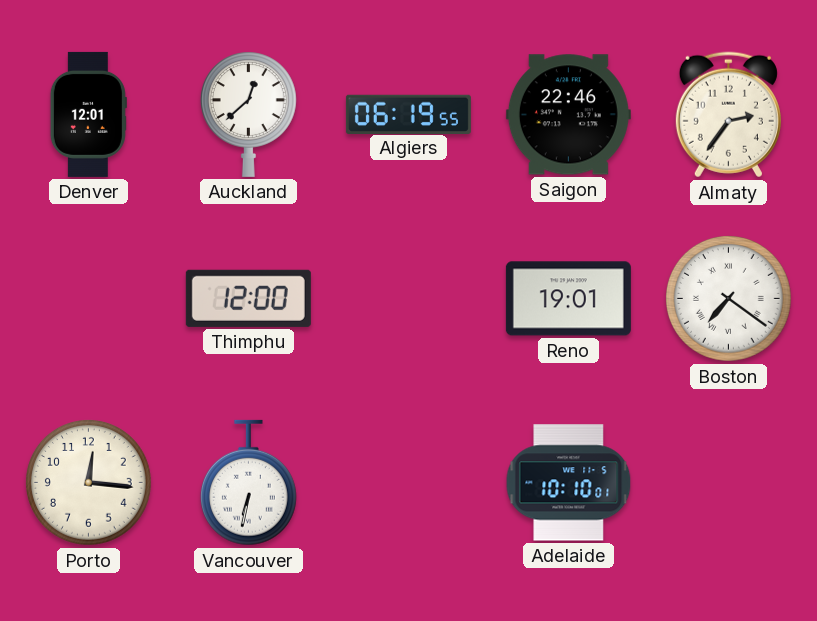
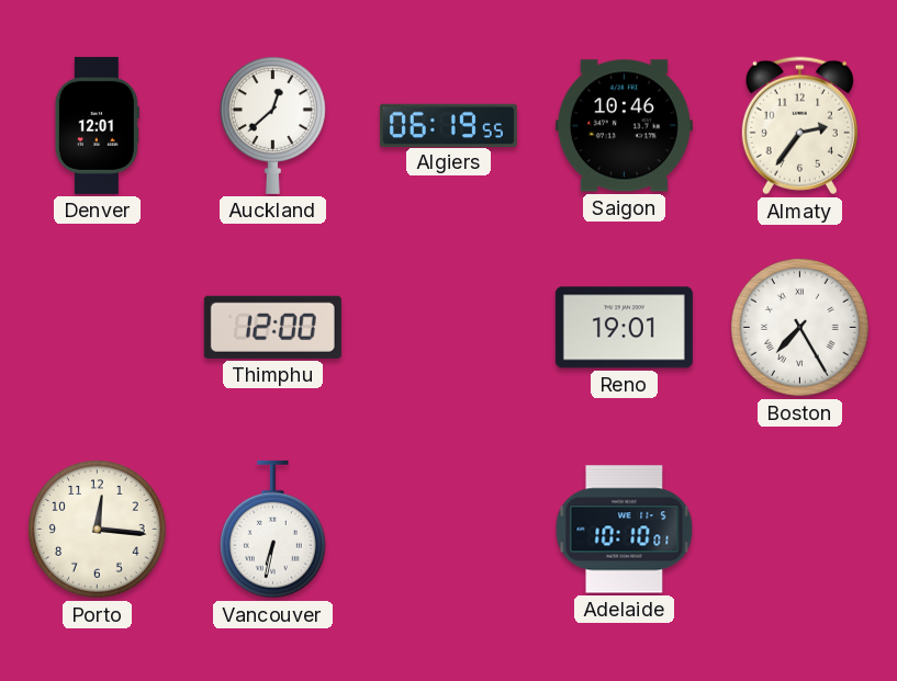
Saigon: 22:46 -> 10:46 (624, 126)
Boston: 7:21 -> 7:25 (800, 328)
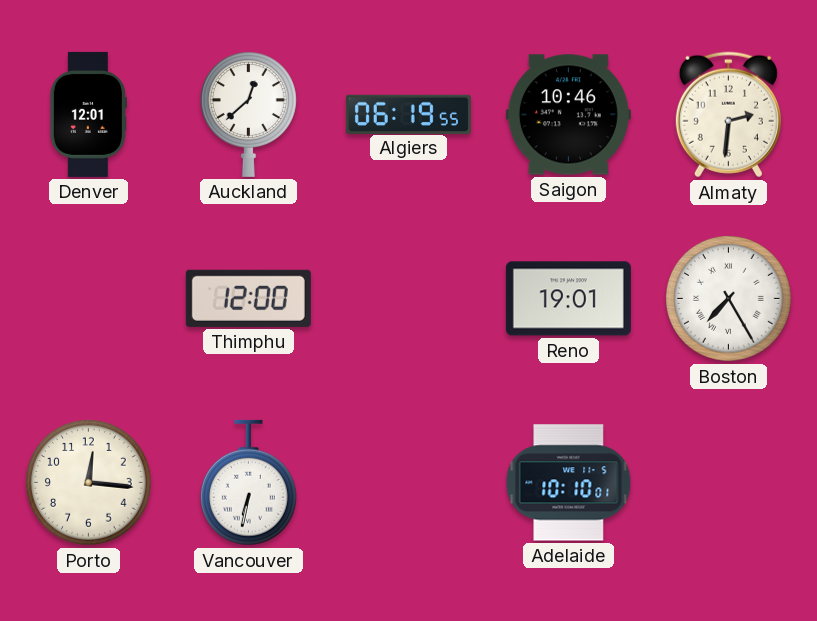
Almaty: 2:36 -> 2:31 (728, 115)
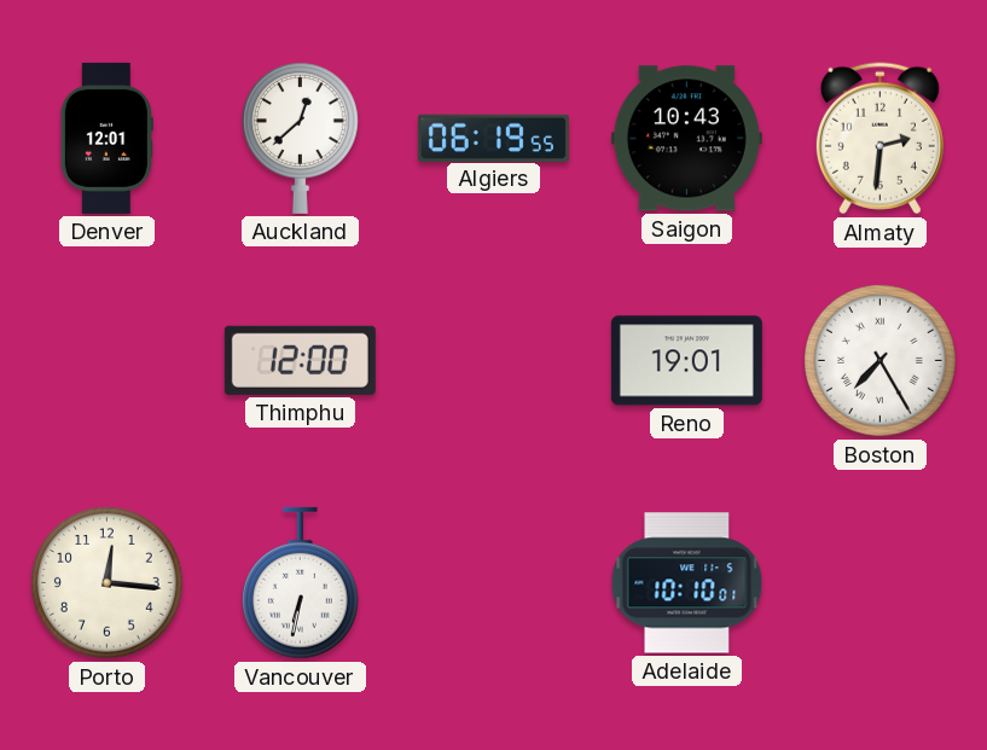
Saigon: 10:46 -> 10:43 (686, 139)
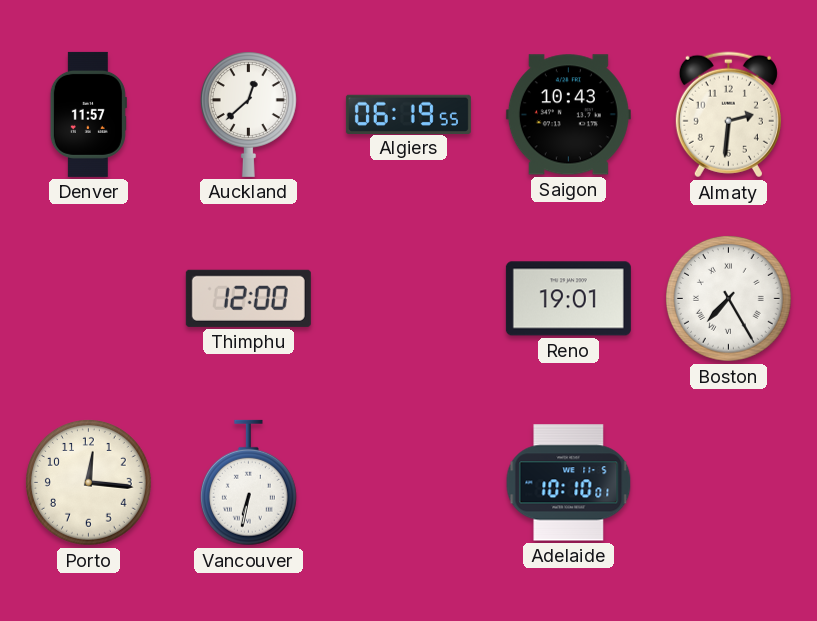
Denver: 12:01 -> 11:57 (88, 114)
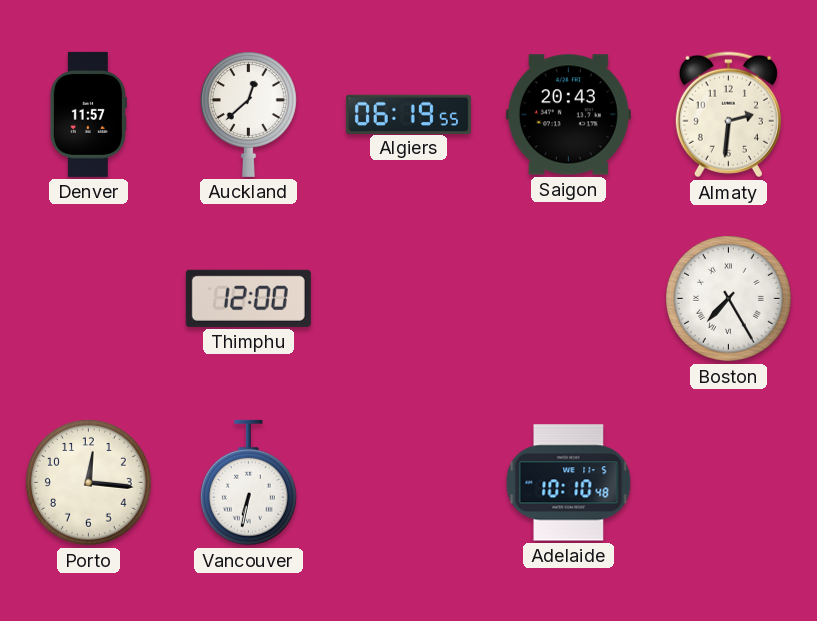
Saigon: 10:43 -> 20:43 (568, 115)
Reno: 19:01 -> none (568, 299)
Adelaide: 10:10:01 -> 10:10:48 (569, 483)
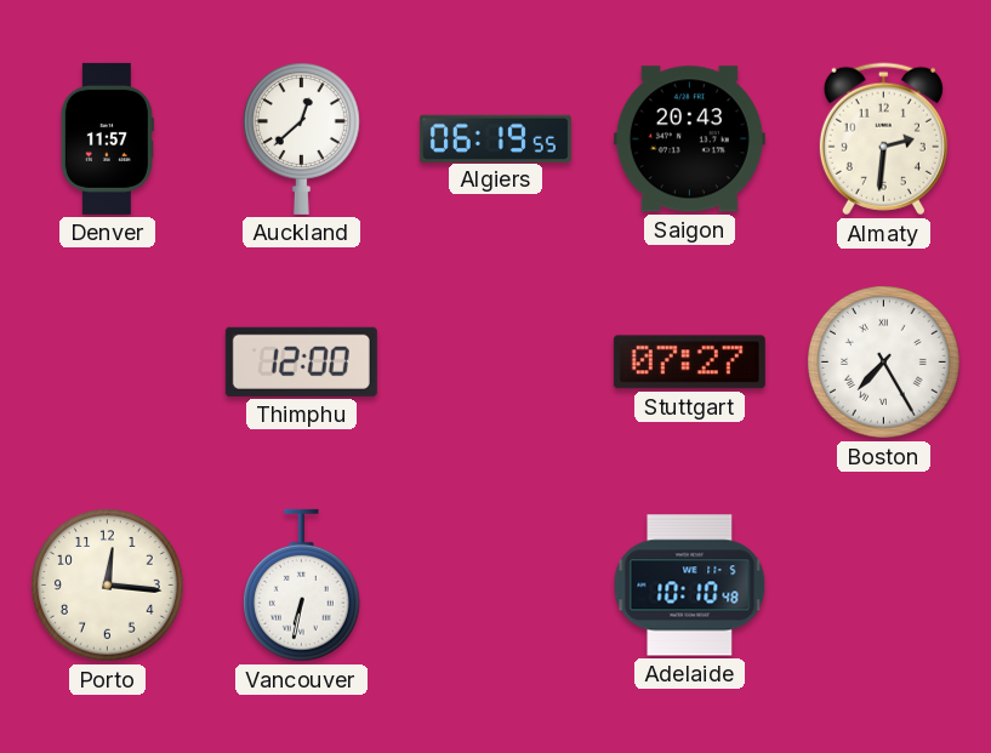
Stuttgart: none -> 07:27 (689, 363)
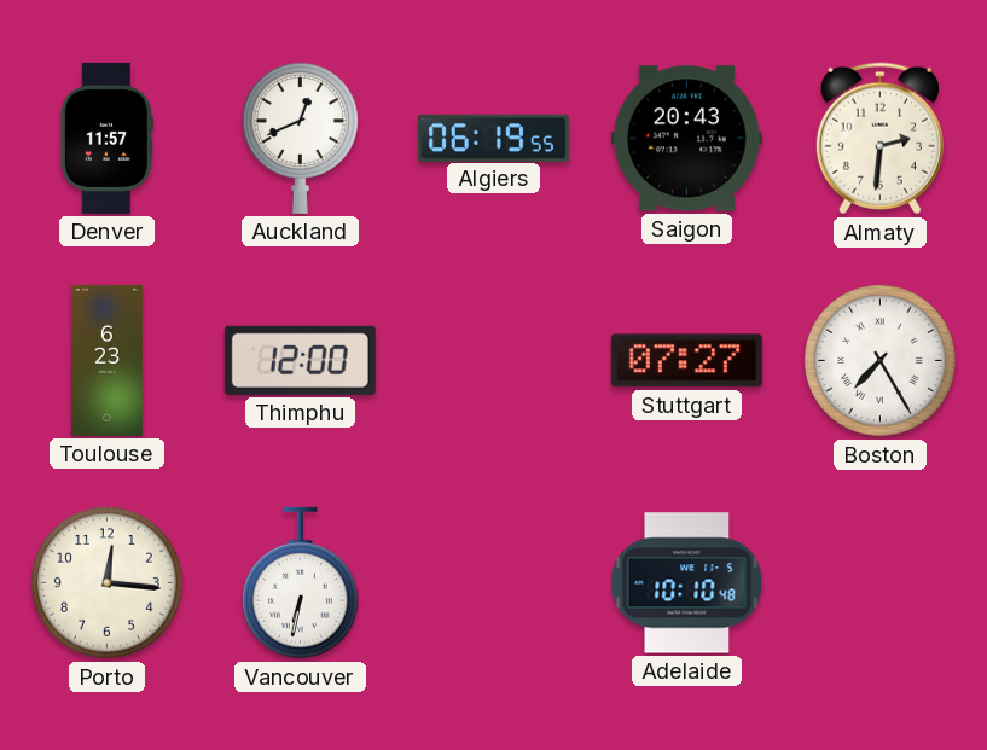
Auckland: 12:38 -> 12:41 (300, 138)
Toulouse: none -> 6:23 (108, 360)
